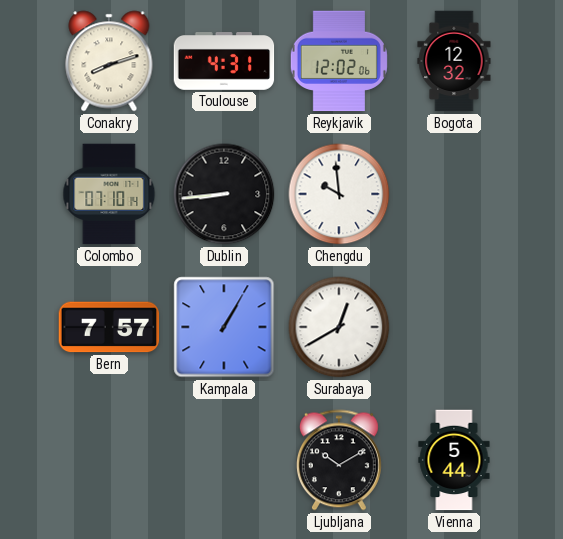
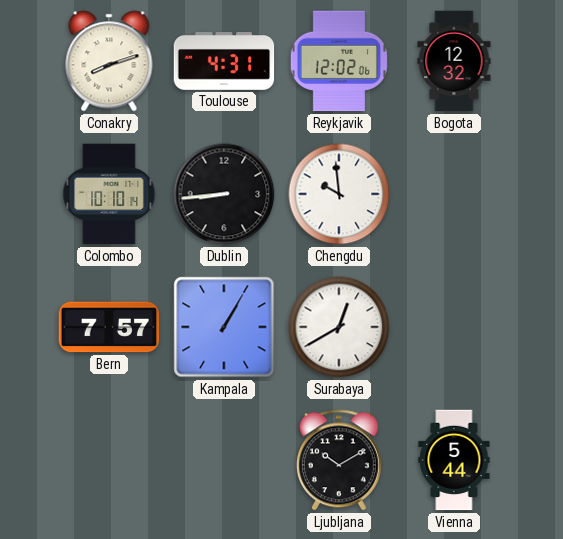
Colombo: 07:10 -> 10:10 (109, 194)
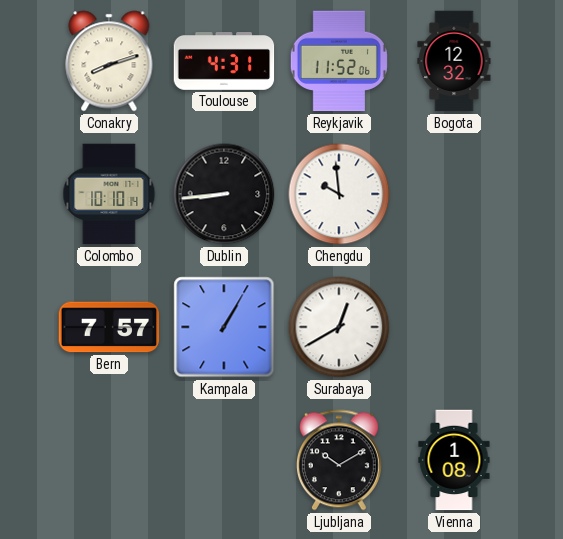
Reykjavik: 12:02 -> 11:52 (339, 61)
Vienna: 5:44 -> 1:08 (454, 460)
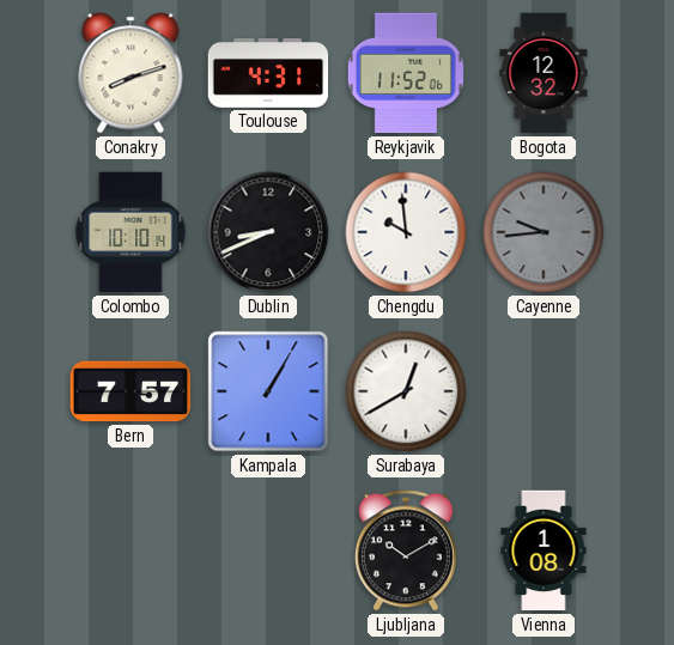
Dublin: 8:44 -> 8:41 (268, 232)
Cayenne: none -> 9:44 (544, 232)
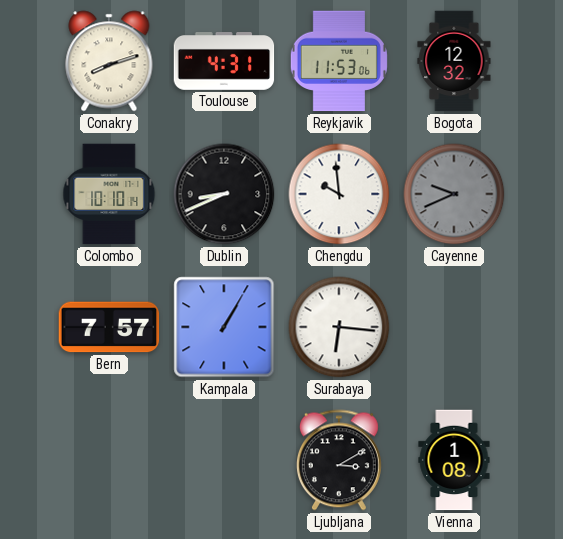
Reykjavik: 11:52 -> 11:53 (339, 61)
Cayenne: 9:44 -> 9:41 (454, 194)
Surabaya: 12:40 -> 6:16 (339, 327)
Ljubljana: 10:10 -> 3:10 (339, 460)
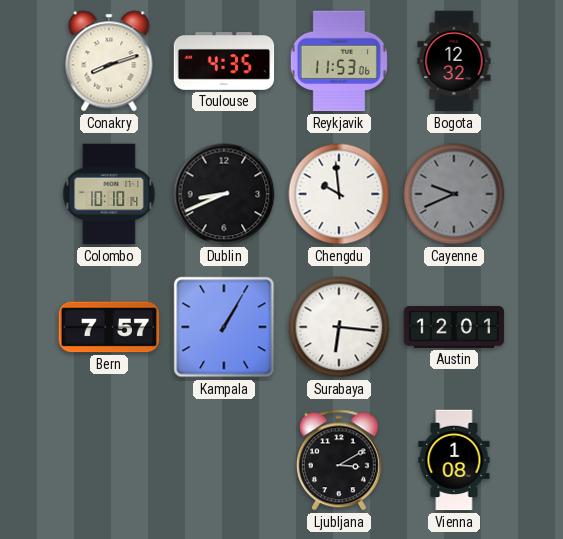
Toulouse: 4:31 -> 4:35 (224, 61)
Austin: none -> 12:01 (454, 327)
